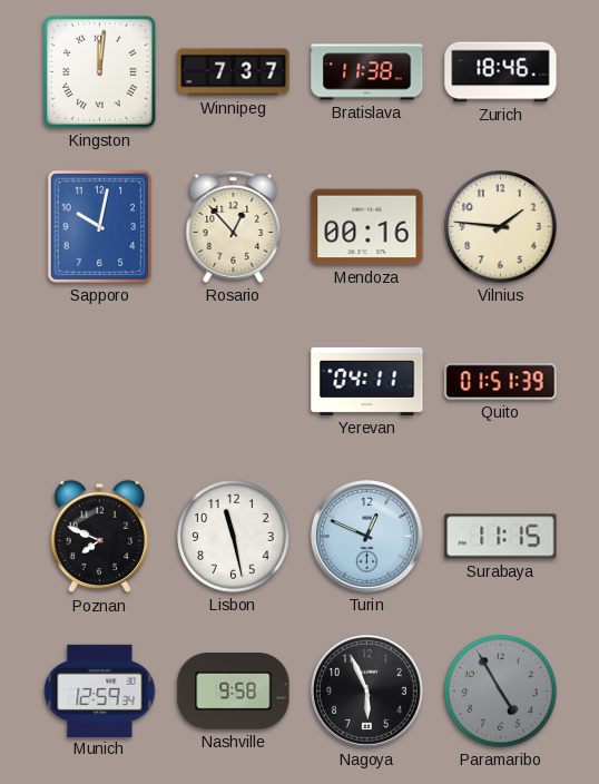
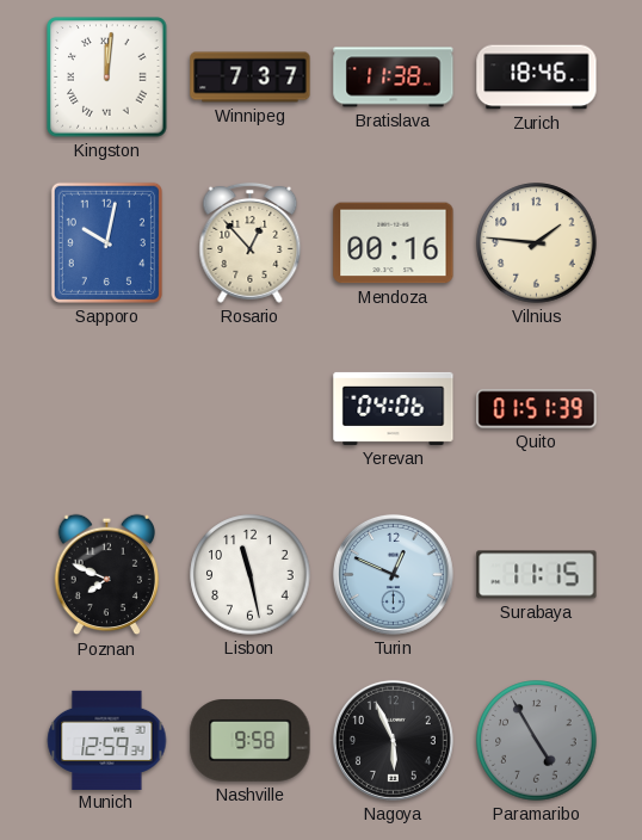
Yerevan: 04:11 -> 04:06 (394, 408)
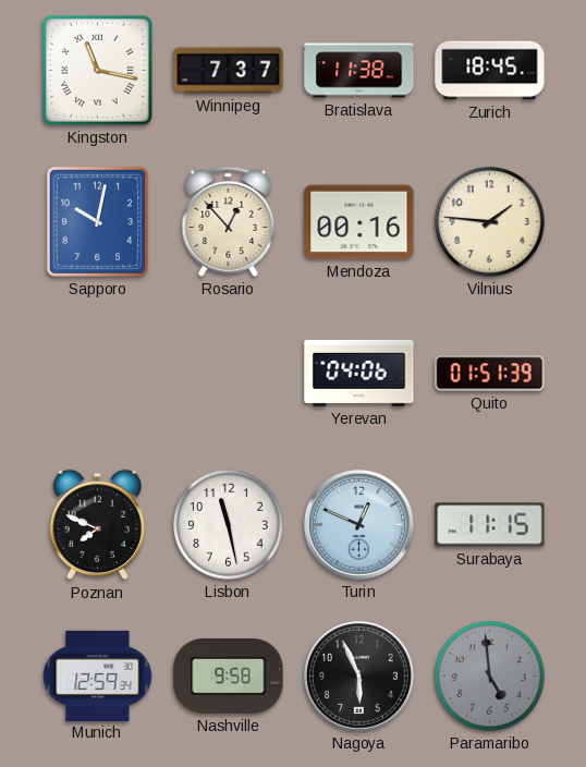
Kingston: 12:01 -> 11:17 (98, 71)
Zurich: 18:46 -> 18:45 (490, 71)
Paramaribo: 4:55 -> 4:59 (490, 677)
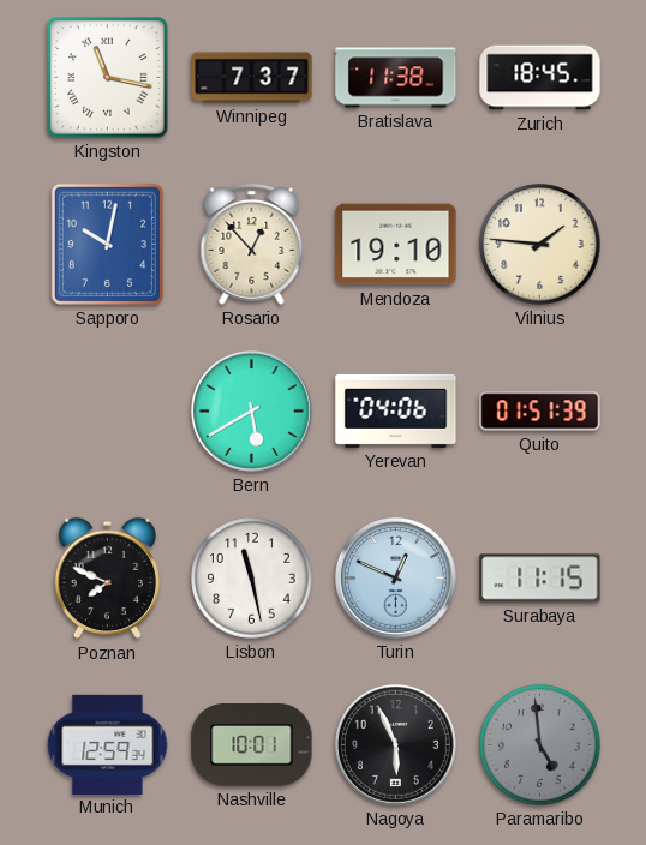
Mendoza: 00:16 -> 19:10 (396, 245)
Bern: none -> 5:40 (251, 410)
Nashville: 9:58 -> 10:01 (252, 745)
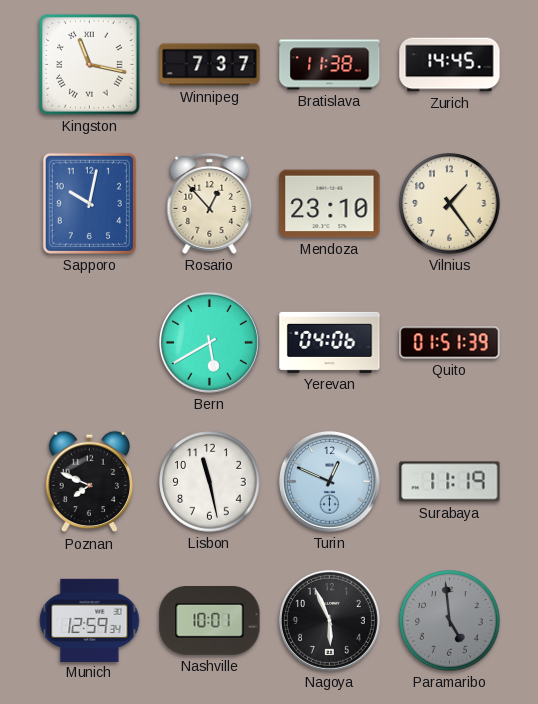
Zurich: 18:45 -> 14:45 (450, 65)
Mendoza: 19:10 -> 23:10 (330, 204)
Vilnius: 1:46 -> 1:24 (450, 204)
Surabaya: 11:15 -> 11:19 (450, 482)
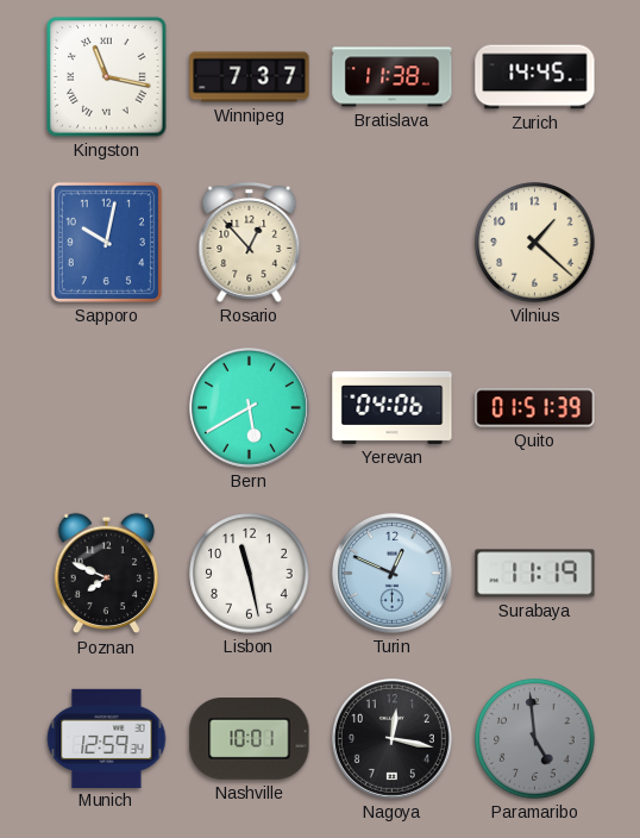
Mendoza: 23:10 -> none (330, 204)
Vilnius: 1:24 -> 1:22 (535, 243)
Nagoya: 5:56 -> 12:17 (391, 738)
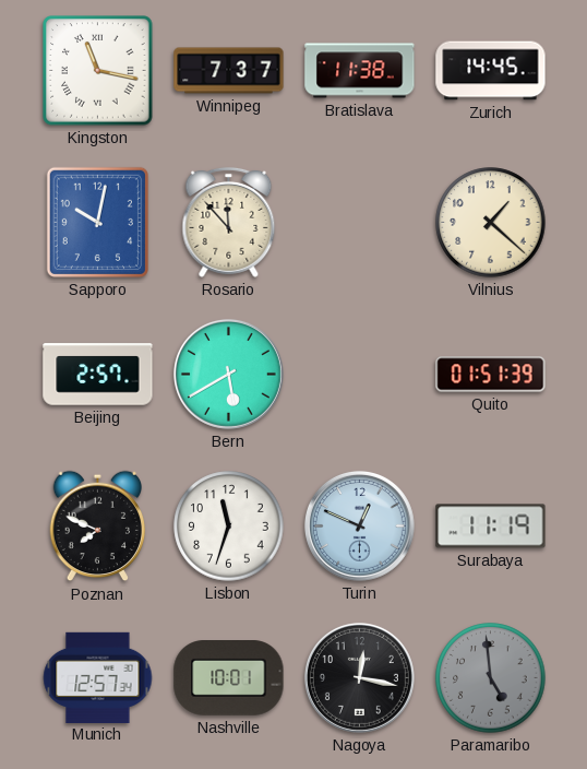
Rosario: 12:53 -> 11:53 (229, 222)
Beijing: none -> 2:57 (98, 375)
Yerevan: 04:06 -> none (393, 407)
Lisbon: 11:28 -> 11:33 (229, 527)
Munich: 12:59 -> 12:57 (98, 677)
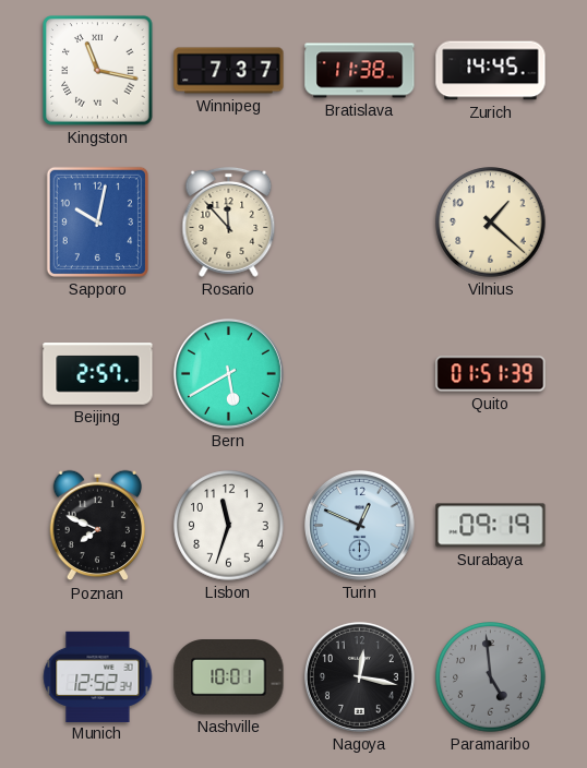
Surabaya: 11:19 -> 09:19 (491, 526)
Munich: 12:57 -> 12:52 (98, 676)
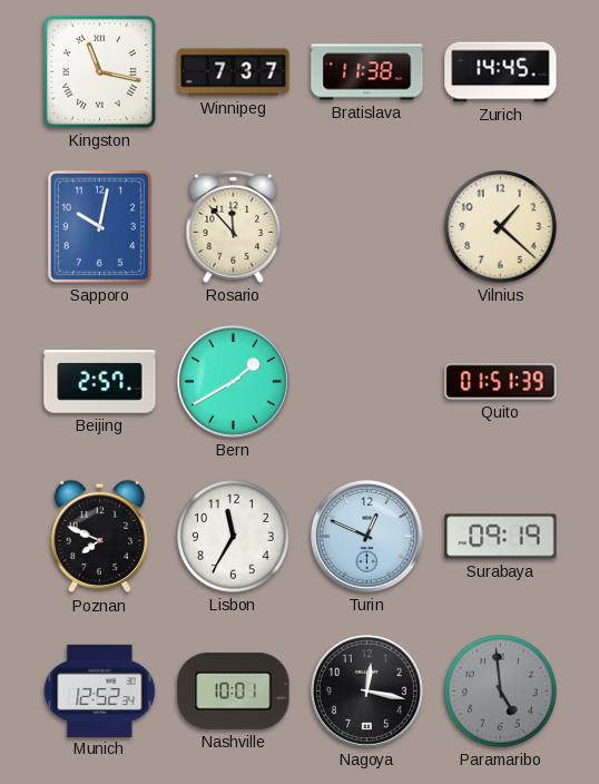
Bern: 5:40 -> 1:40 (233, 381)
Lisbon: 11:33 -> 11:35 (234, 537)
